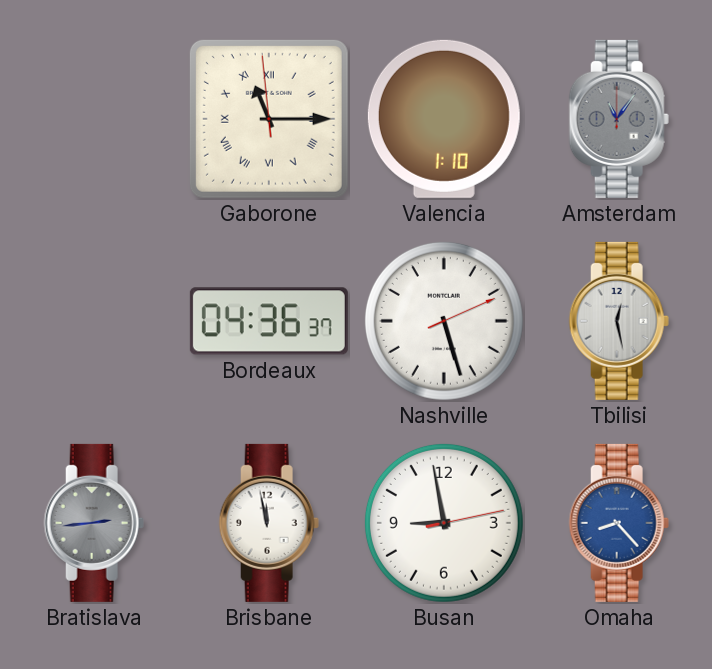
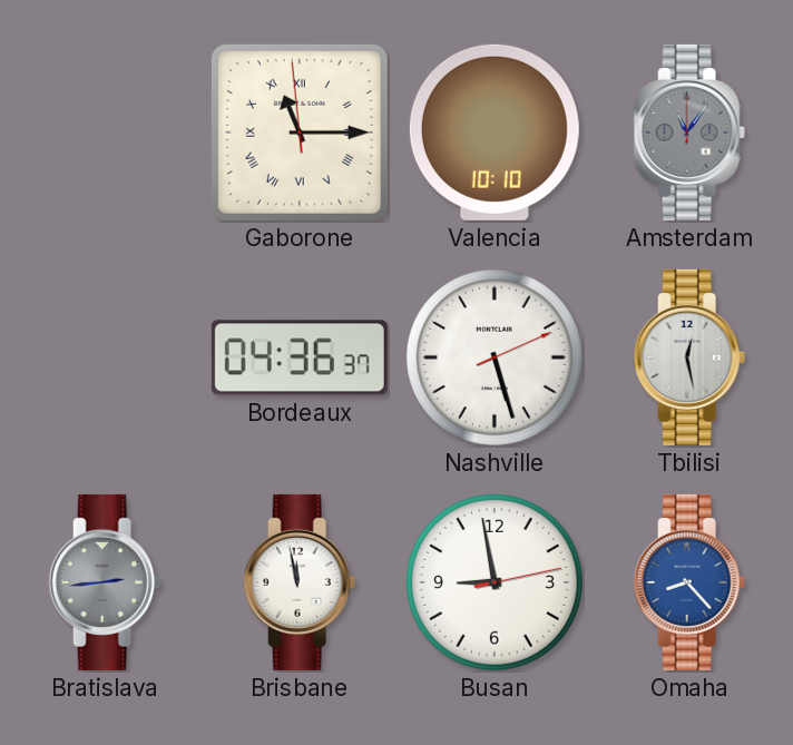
Valencia: 1:10 -> 10:10 (495, 133)
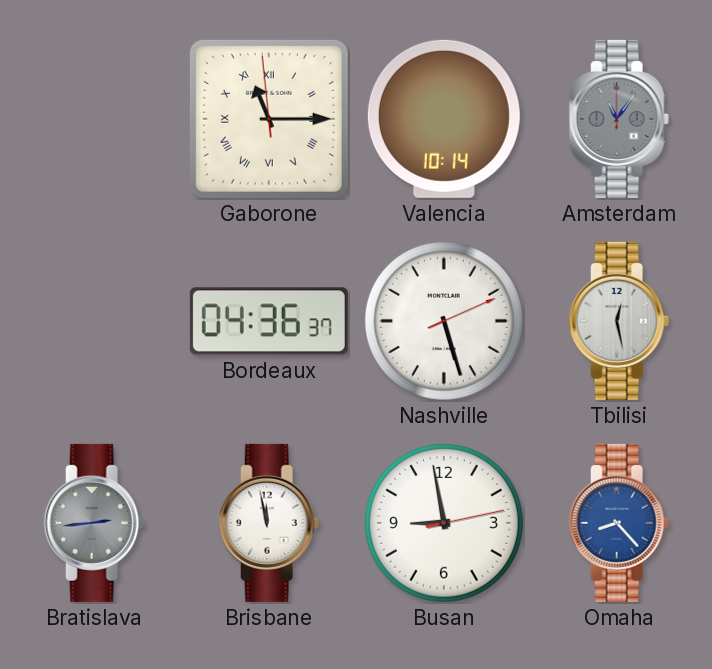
Valencia: 10:10 -> 10:14 (444, 119)
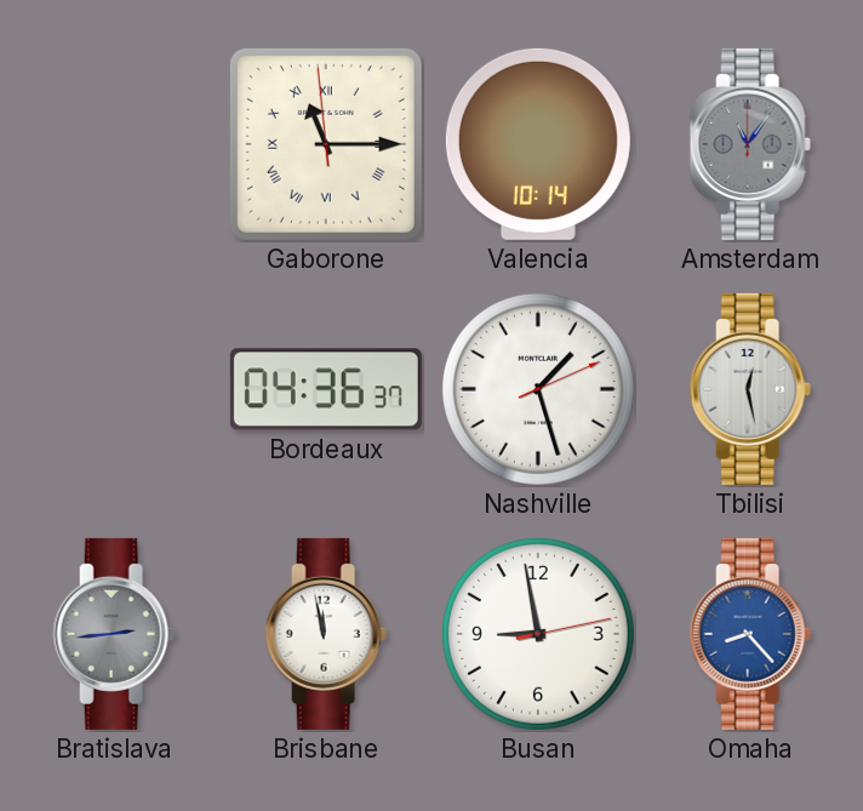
Nashville: 5:27 -> 1:27 (538, 389)
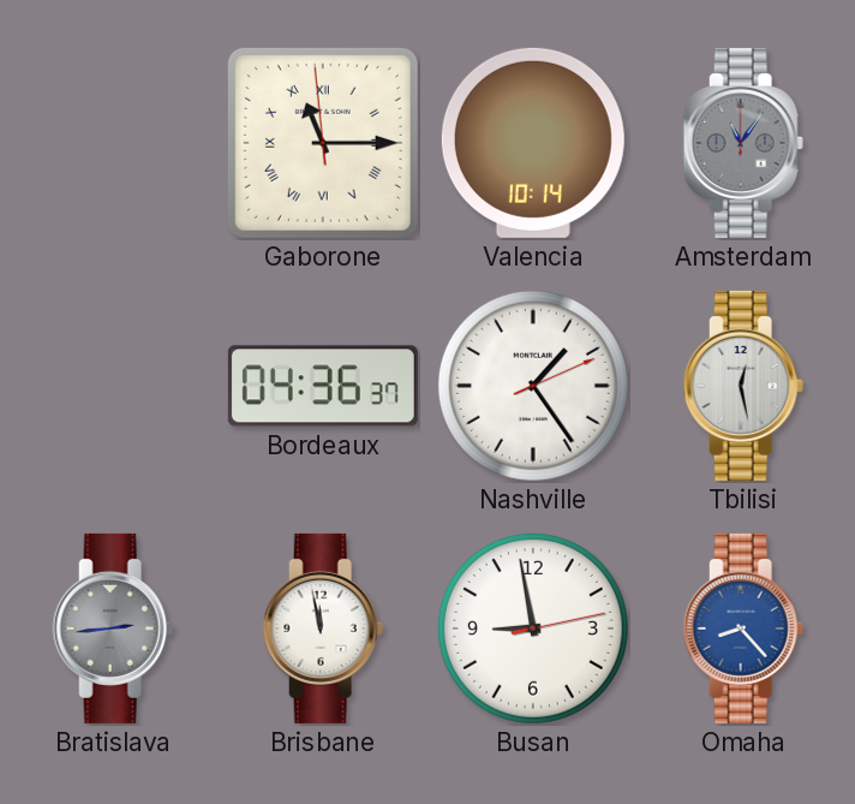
Nashville: 1:27 -> 1:24 (533, 386)
